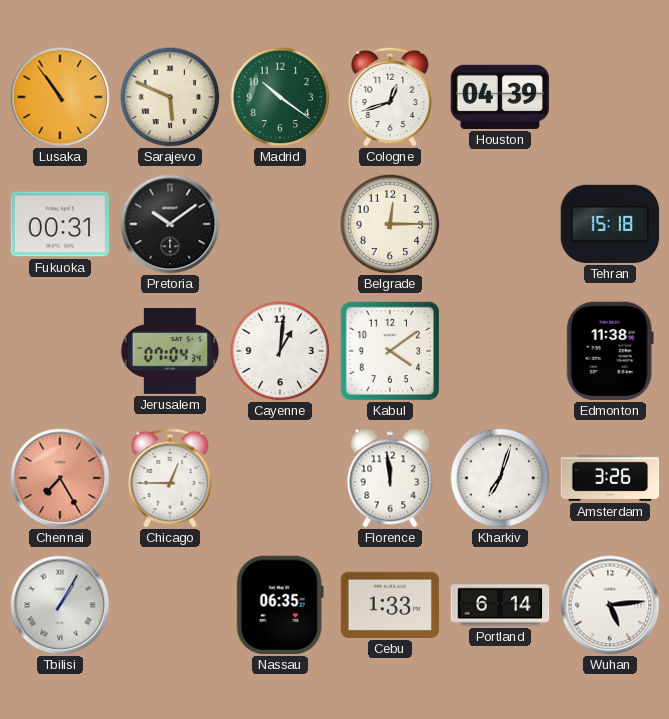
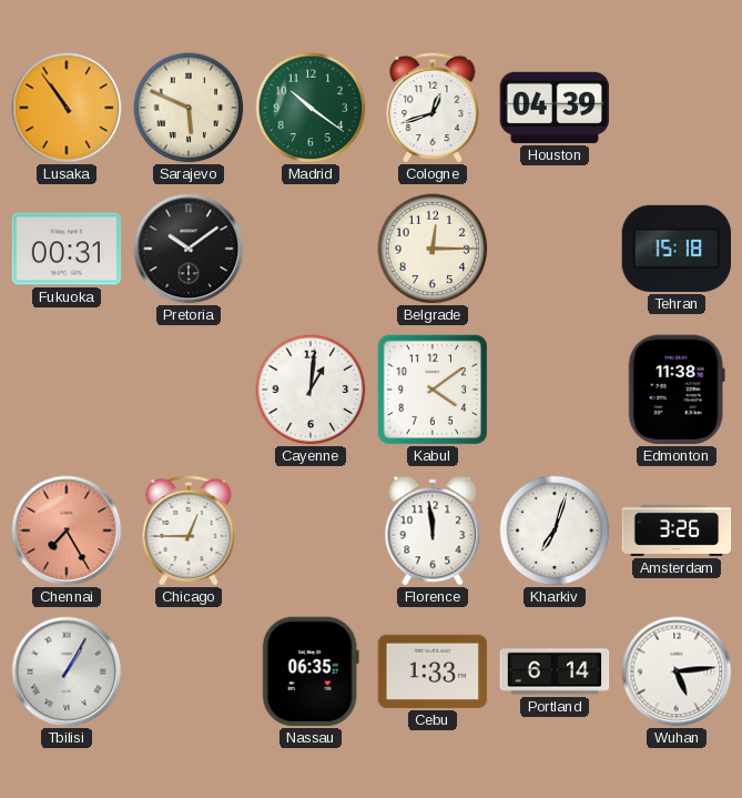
Jerusalem: 07:04 -> none (170, 351)
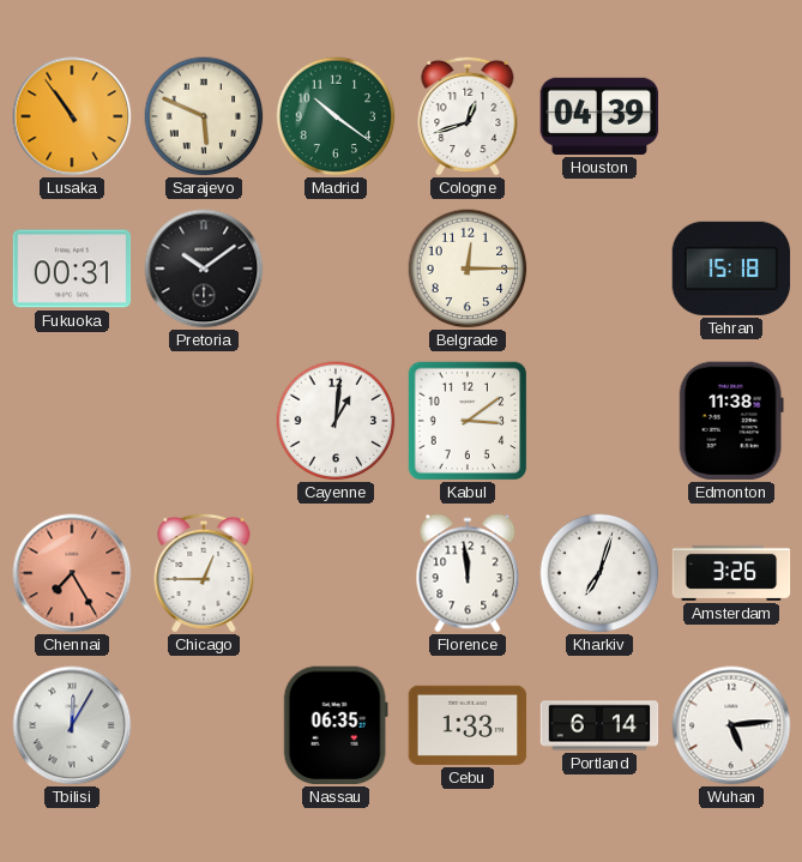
Kabul: 4:09 -> 3:09 (468, 421)
Tbilisi: 1:05 -> 12:05 (72, 725)
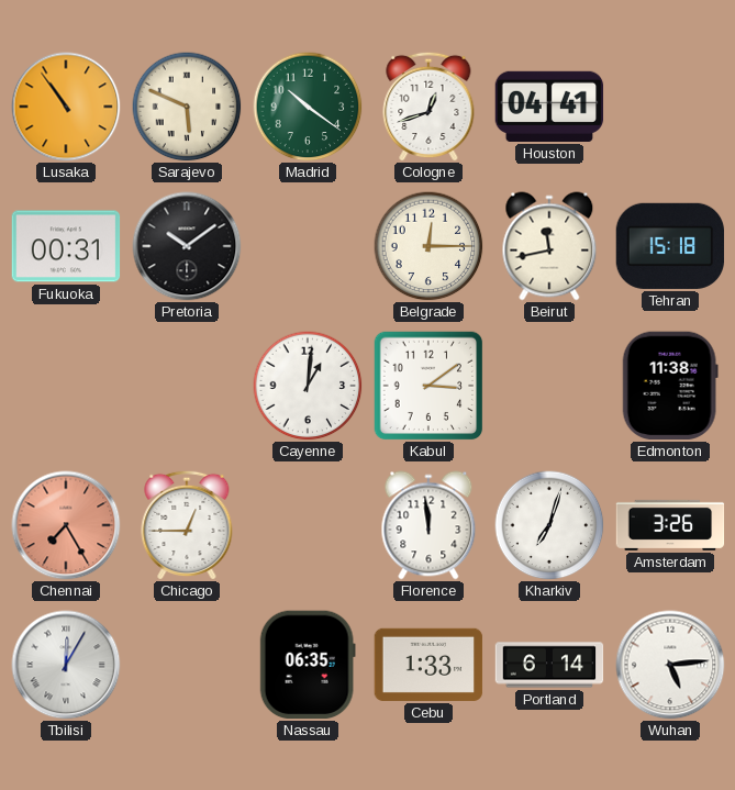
Houston: 04:39 -> 04:41 (549, 107)
Beirut: none -> 11:43 (549, 246)
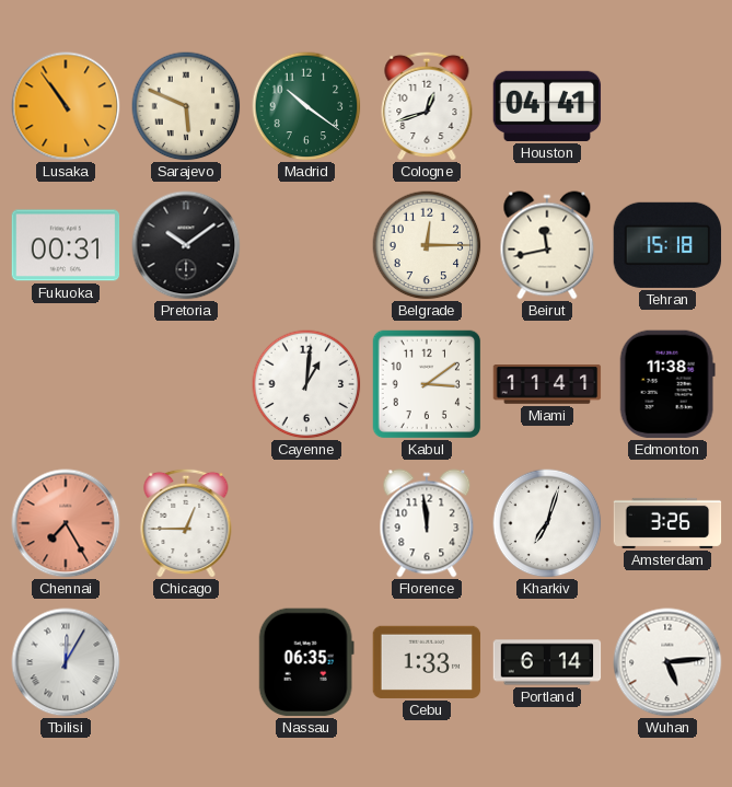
Miami: none -> 11:41 (547, 384)
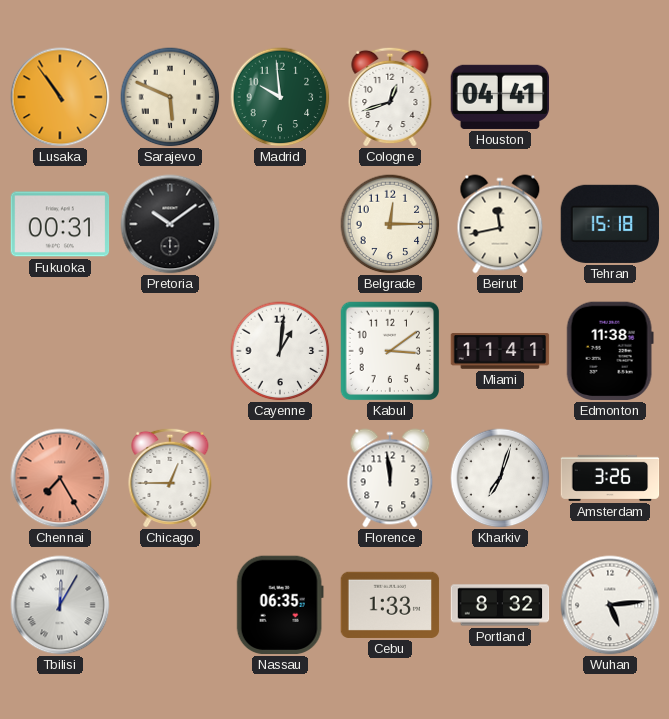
Madrid: 10:21 -> 9:59 (280, 97)
Portland: 6:14 -> 8:32 (500, 605)
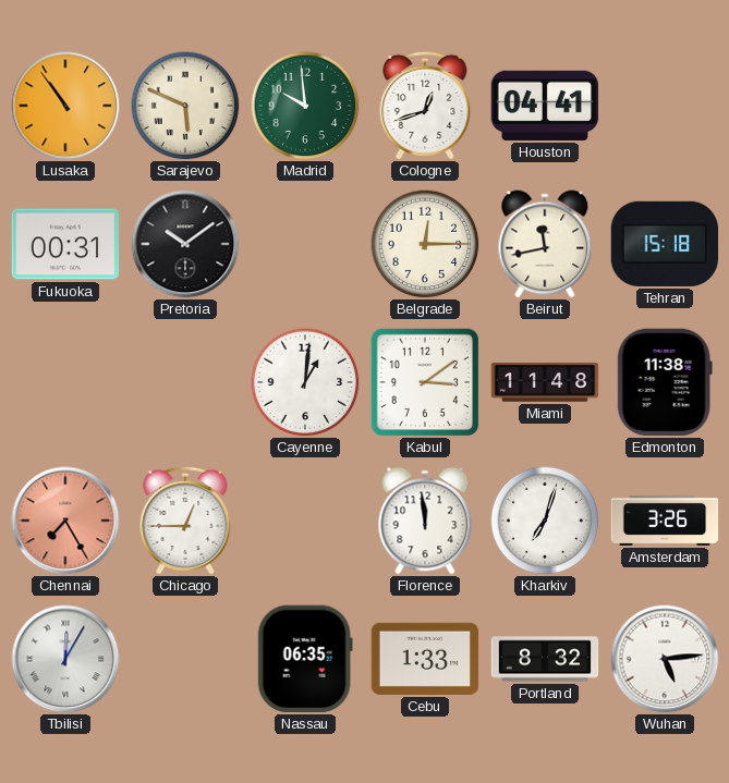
Miami: 11:41 -> 11:48 (545, 382)
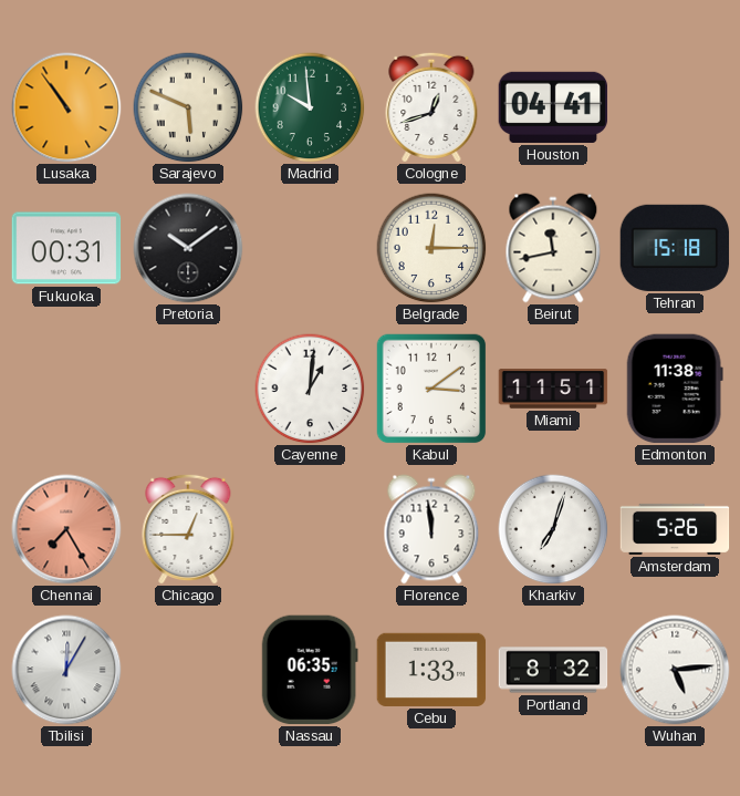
Miami: 11:48 -> 11:51 (553, 389)
Amsterdam: 3:26 -> 5:26 (675, 529)
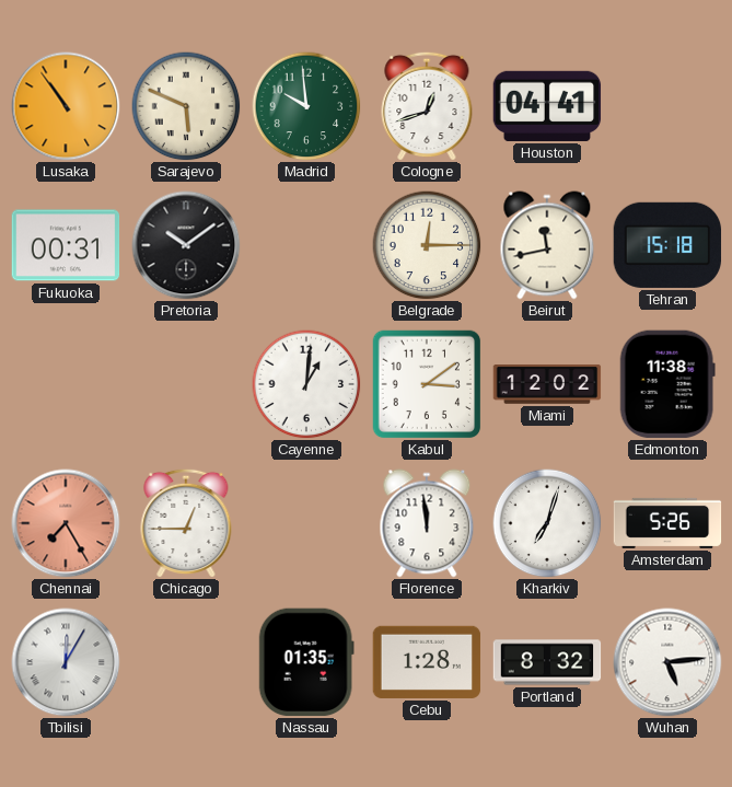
Miami: 11:51 -> 12:02 (547, 384)
Nassau: 06:35 -> 01:35 (306, 662)
Cebu: 1:33 -> 1:28 (427, 662)
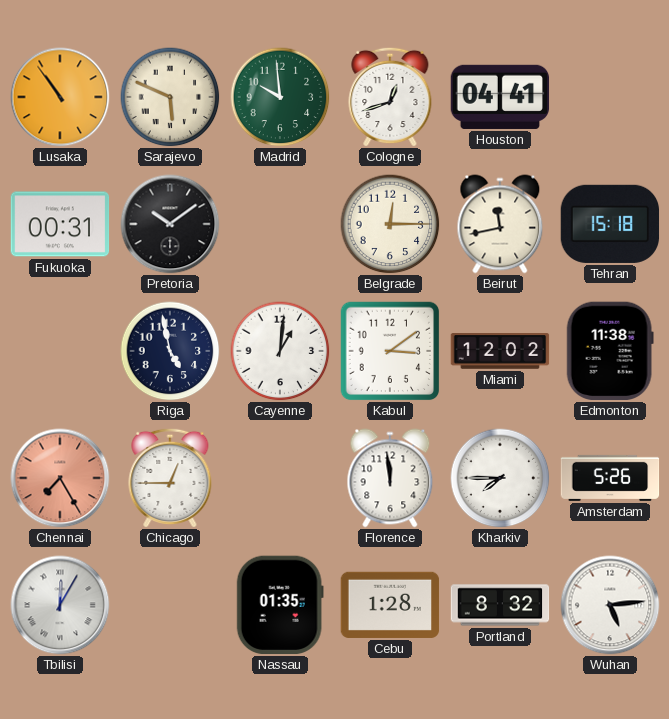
Riga: none -> 4:58 (170, 351)
Kharkiv: 7:03 -> 7:45 (500, 478)
